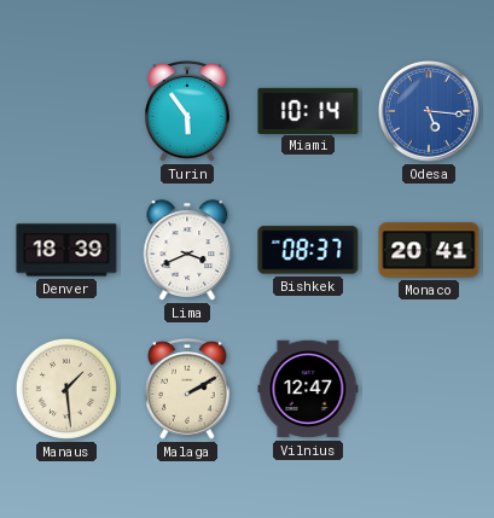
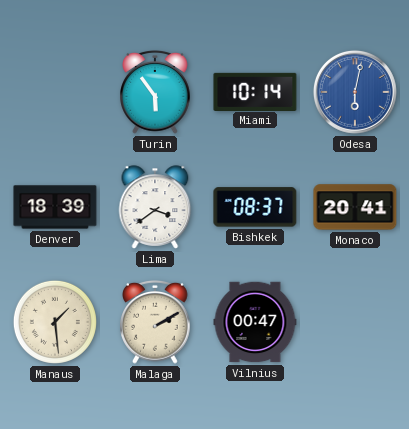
Odesa: 5:16 -> 6:02 (355, 92)
Lima: 3:41 -> 3:39 (155, 207)
Vilnius: 12:47 -> 00:47 (255, 322)
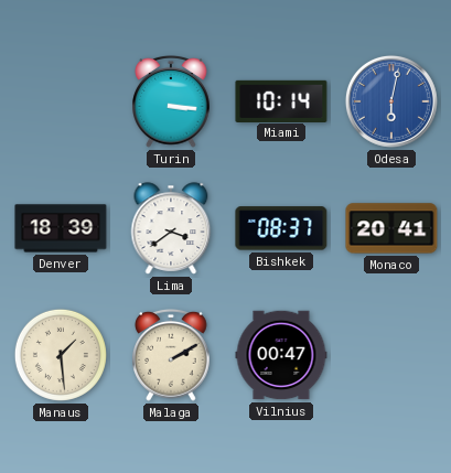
Turin: 5:54 -> 3:16 (171, 103)
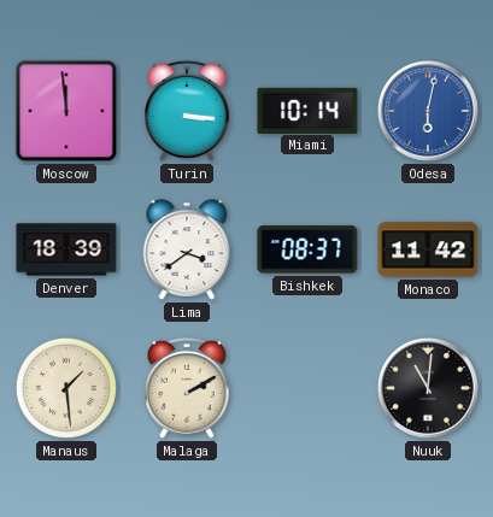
Moscow: none -> 11:59 (66, 111)
Monaco: 20:41 -> 11:42 (428, 249)
Vilnius: 00:47 -> none (281, 355)
Nuuk: none -> 11:01 (428, 388)
